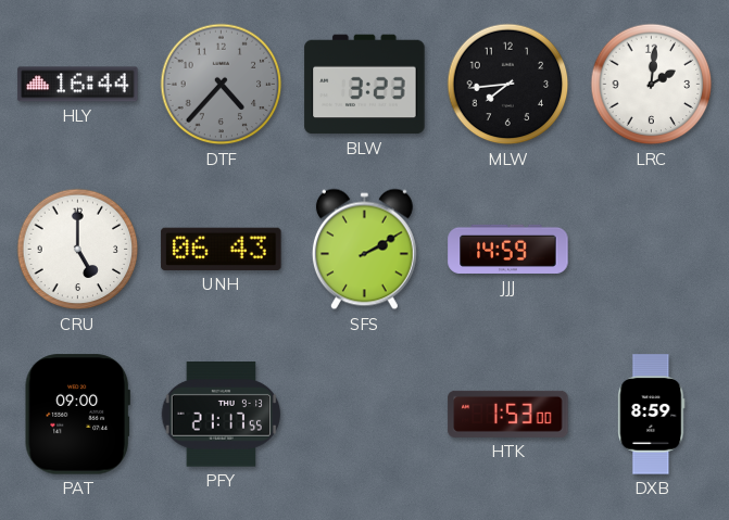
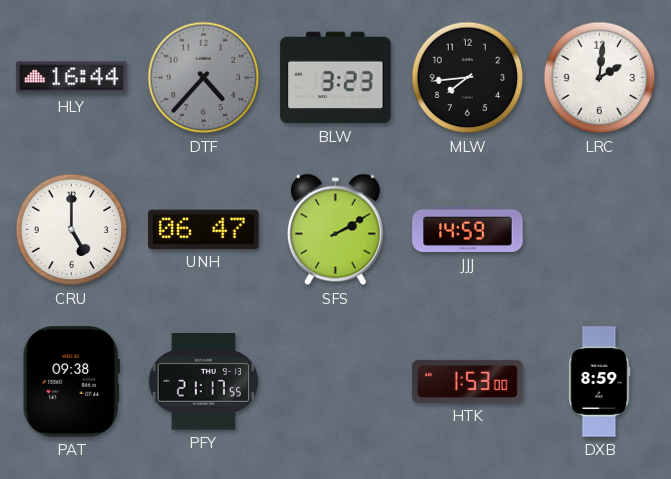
UNH: 06:43 -> 06:47 (204, 229)
PAT: 09:00 -> 09:38 (71, 382)
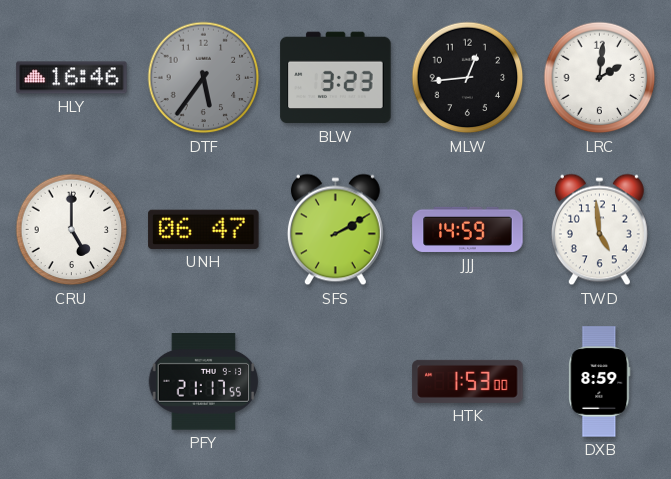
HLY: 16:44 -> 16:46 (72, 78)
DTF: 4:37 -> 5:36 (204, 78)
MLW: 7:44 -> 12:44 (468, 78)
TWD: none -> 4:59 (599, 230)
PAT: 09:38 -> none (71, 382)
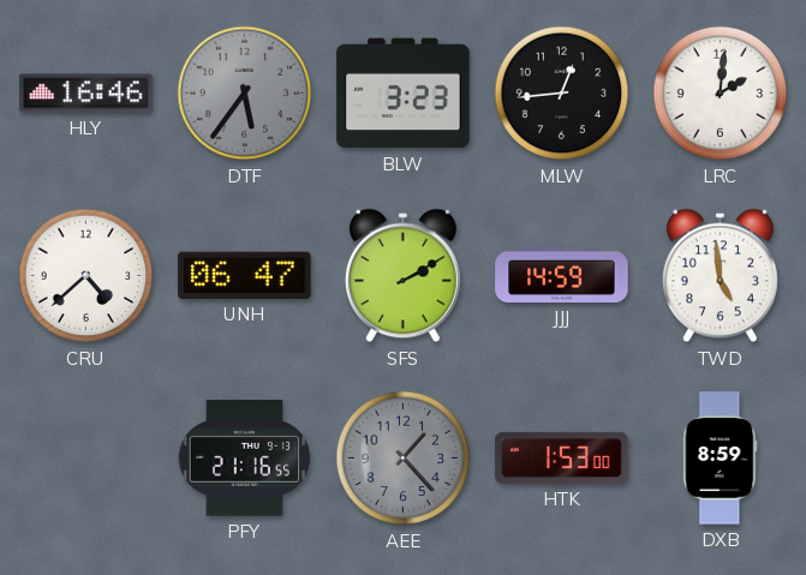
CRU: 5:00 -> 4:38 (86, 276)
PFY: 21:17 -> 21:16 (245, 459)
AEE: none -> 1:23 (404, 459)
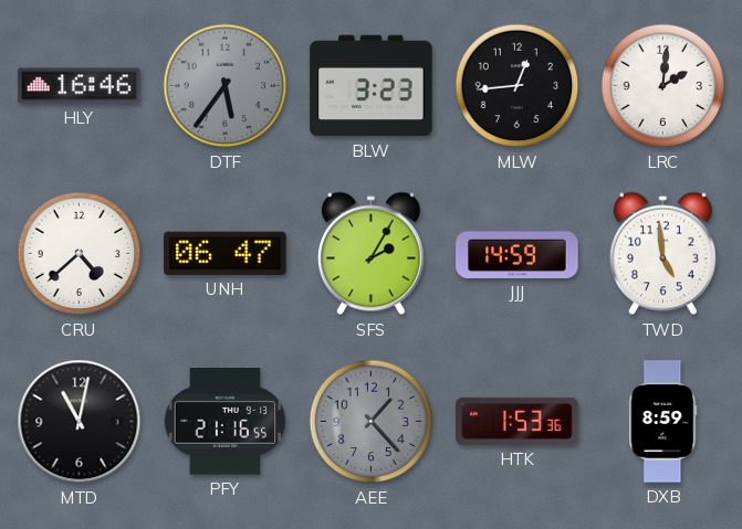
SFS: 2:10 -> 2:05 (370, 254)
MTD: none -> 11:02 (80, 422)
HTK: 1:53:00 -> 1:53:36 (518, 421)
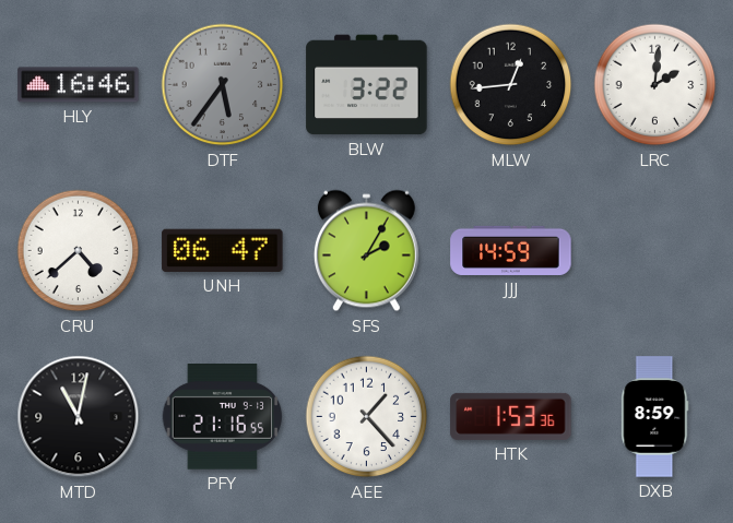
BLW: 3:23 -> 3:22 (367, 85)
TWD: 4:59 -> none (662, 254)
AEE dial: grey -> white (367, 417)
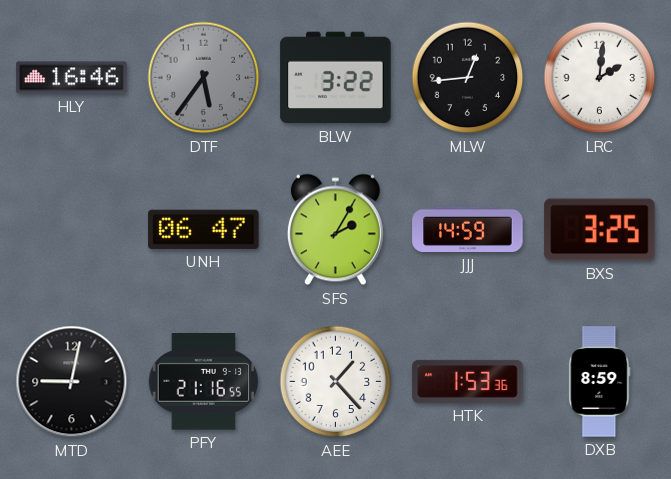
CRU: 4:38 -> none (79, 251)
BXS: none -> 3:25 (600, 230)
MTD: 11:02 -> 9:02 (72, 382)
